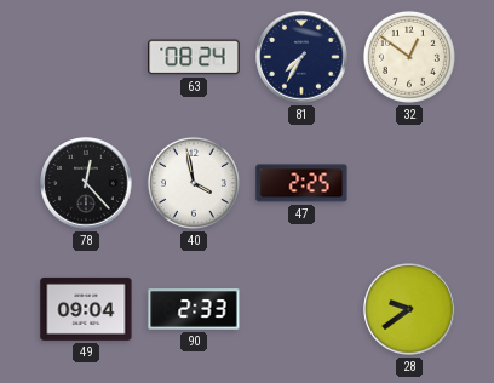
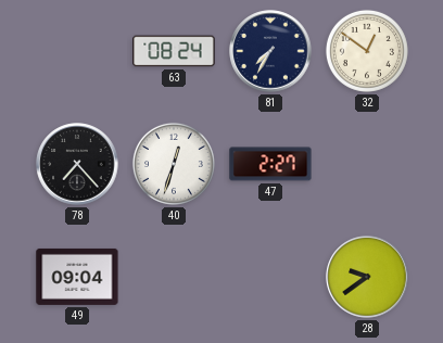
78: 12:23 -> 7:23 (77, 164)
40: 3:58 -> 12:33 (174, 164)
47: 2:25 -> 2:27 (270, 164)
90: 2:33 -> none (194, 309)
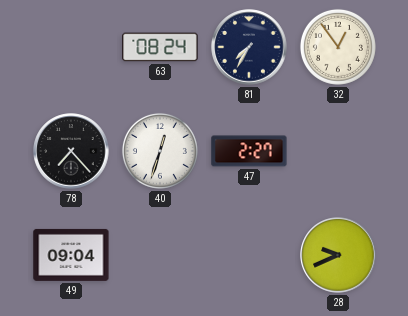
32: 12:51 -> 12:54 (338, 47)
28: 9:39 -> 9:41 (338, 255)
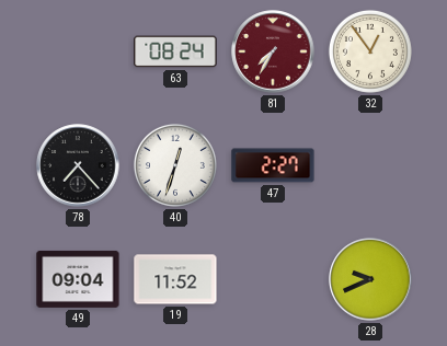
81 dial: navy -> burgundy (273, 51)
19: none -> 11:52 (175, 279)
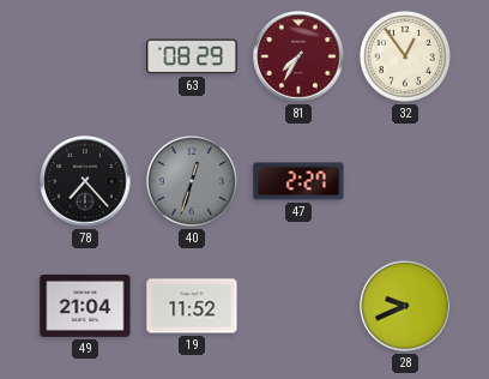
63: 08:24 -> 08:29 (192, 56)
40 dial: white -> grey (192, 181)
49: 09:04 -> 21:04 (85, 306)
